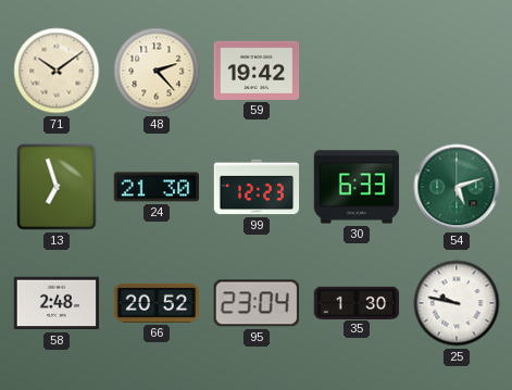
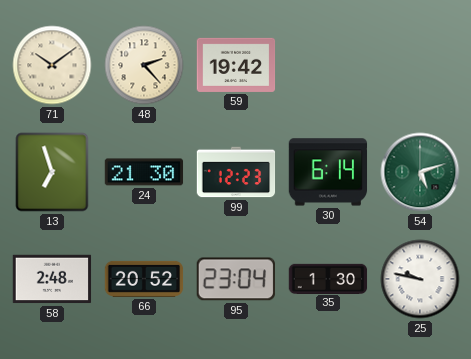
30: 6:33 -> 6:14 (328, 172)
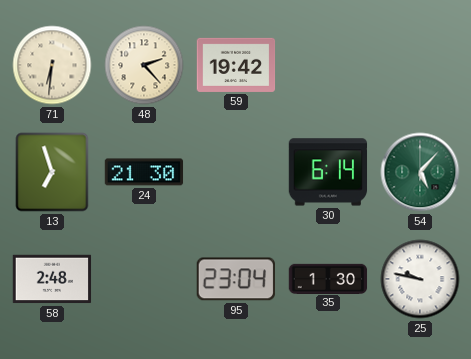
71: 10:09 -> 6:31 (52, 65)
99: 12:23 -> none (236, 172)
54: 5:12 -> 5:07 (420, 172)
66: 20:52 -> none (144, 279)
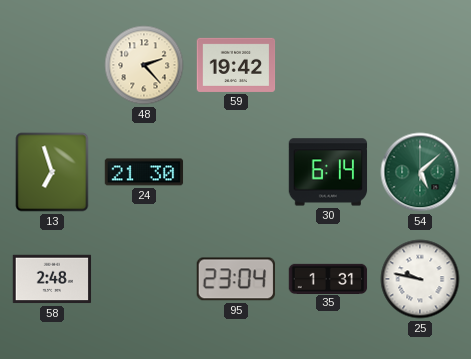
71: 6:31 -> none (52, 65)
54: 5:07 -> 5:08 (420, 172)
35: 1:30 -> 1:31 (328, 278)
